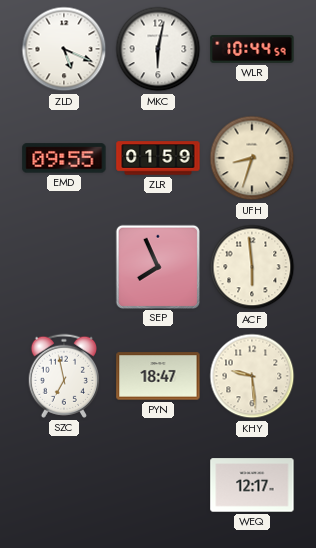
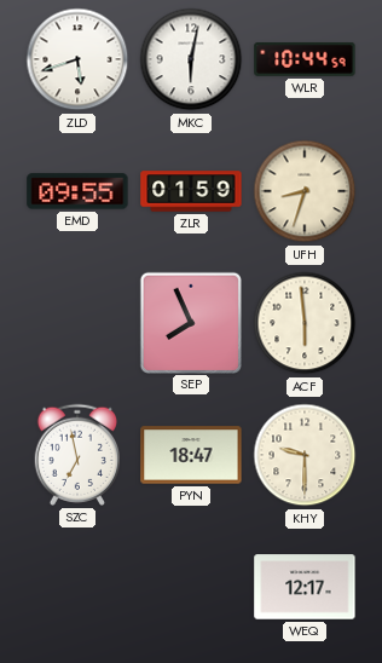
ZLD: 5:19 -> 5:42 (77, 59)
KHY: 9:29 -> 9:30 (305, 455)
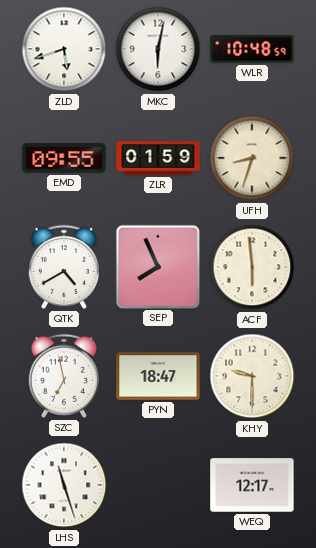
WLR: 10:44 -> 10:48 (252, 50)
QTK: none -> 4:40 (63, 267)
LHS: none -> 11:27 (64, 485)
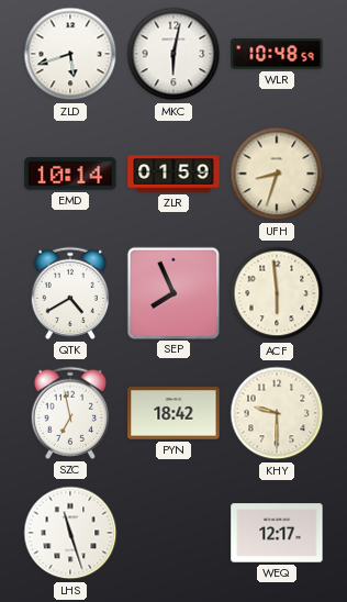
EMD: 09:55 -> 10:14 (70, 174)
PYN: 18:47 -> 18:42 (173, 413)
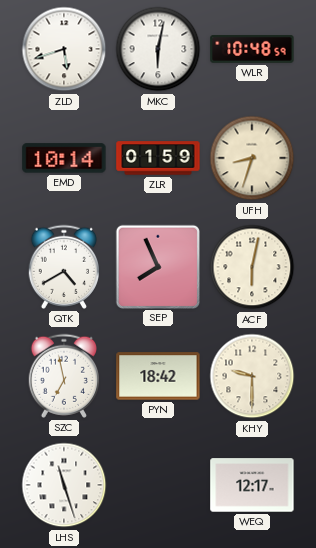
ACF: 5:59 -> 6:02 (252, 267)
